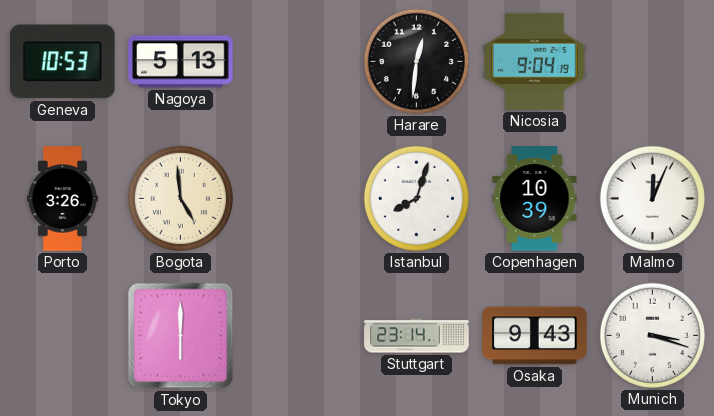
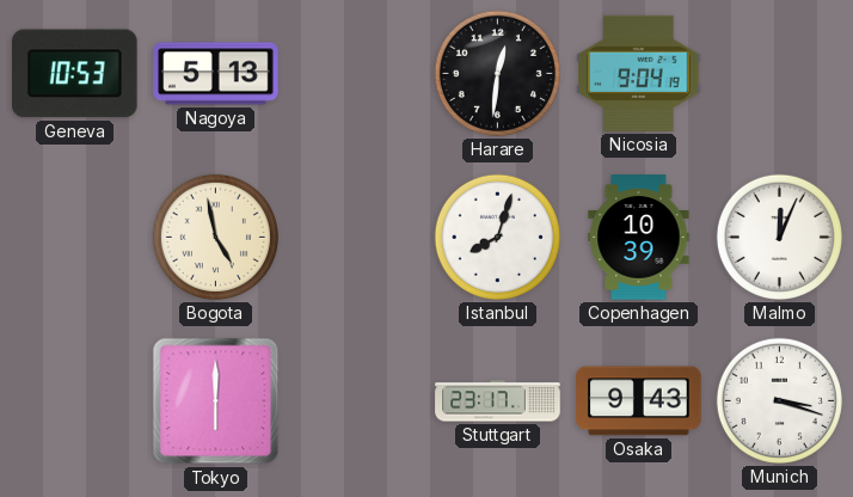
Porto: 3:26 -> none (62, 199)
Bogota: 4:59 -> 4:58 (215, 237)
Stuttgart: 23:14 -> 23:17 (498, 401)
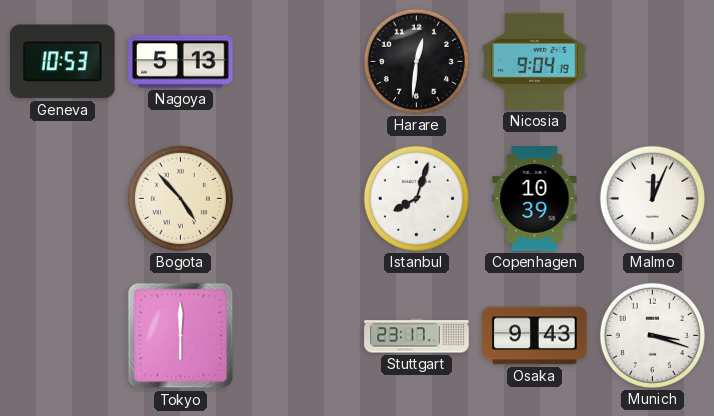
Bogota: 4:58 -> 4:53 (180, 198)
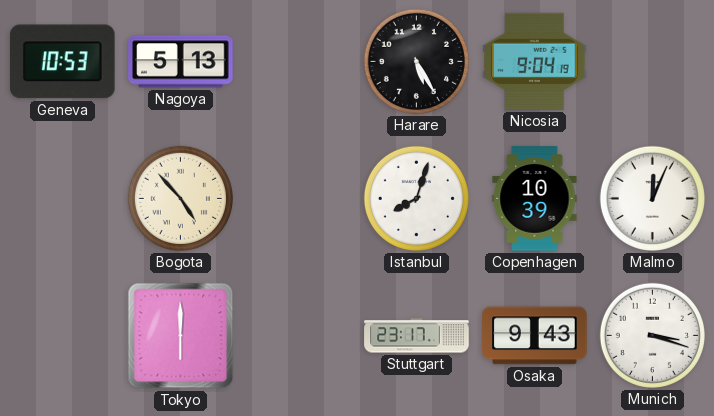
Harare: 12:31 -> 5:25 (416, 61)
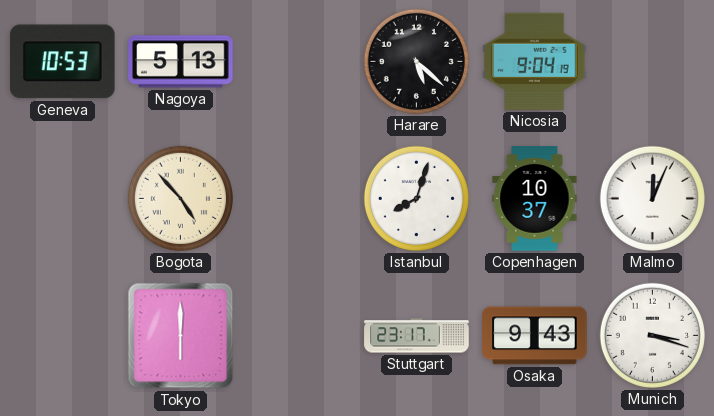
Harare: 5:25 -> 5:22 (416, 61)
Copenhagen: 10:39 -> 10:37 (535, 199)
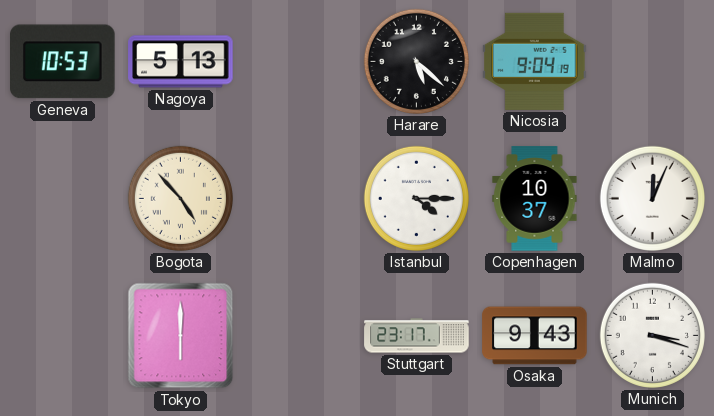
Istanbul: 8:03 -> 4:15 (416, 198)
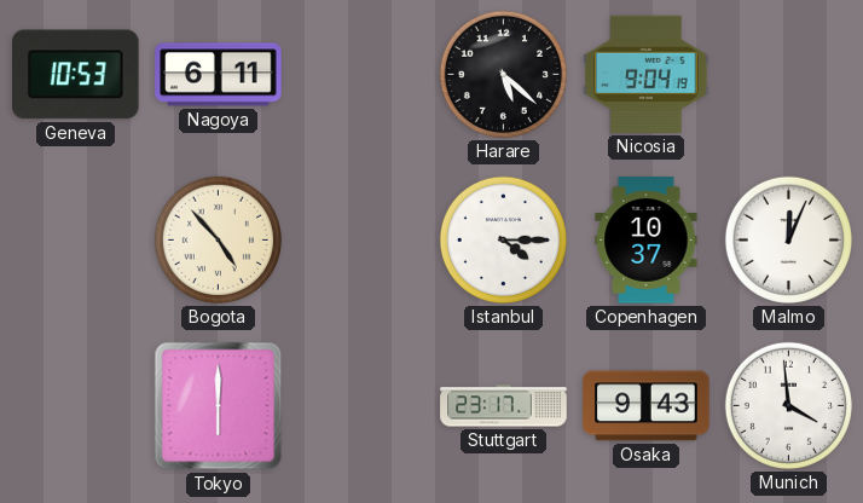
Nagoya: 5:13 -> 6:11 (219, 75)
Munich: 3:18 -> 3:59 (788, 405)
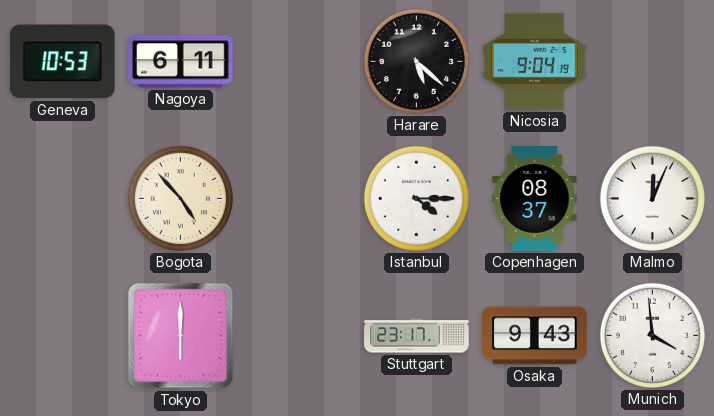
Copenhagen: 10:37 -> 08:37 (535, 199)
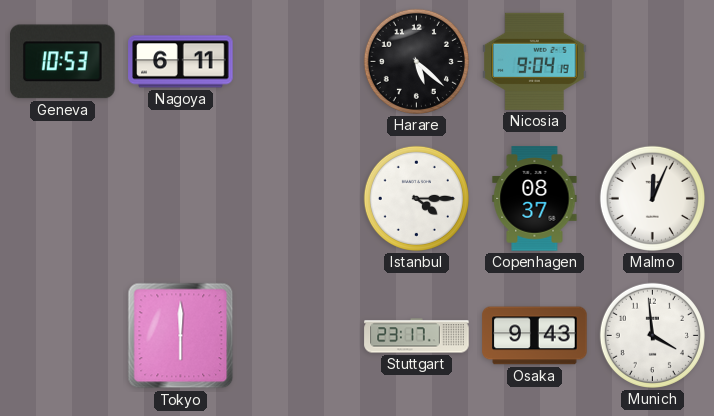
Bogota: 4:53 -> none (180, 198)
